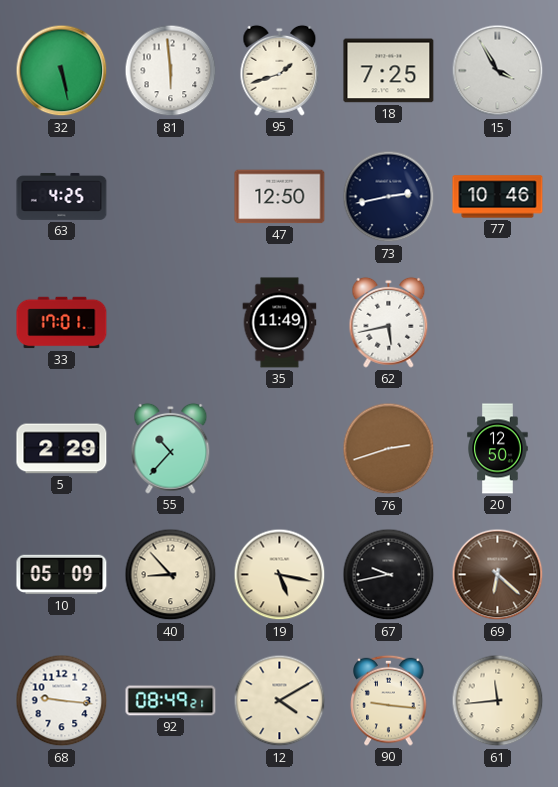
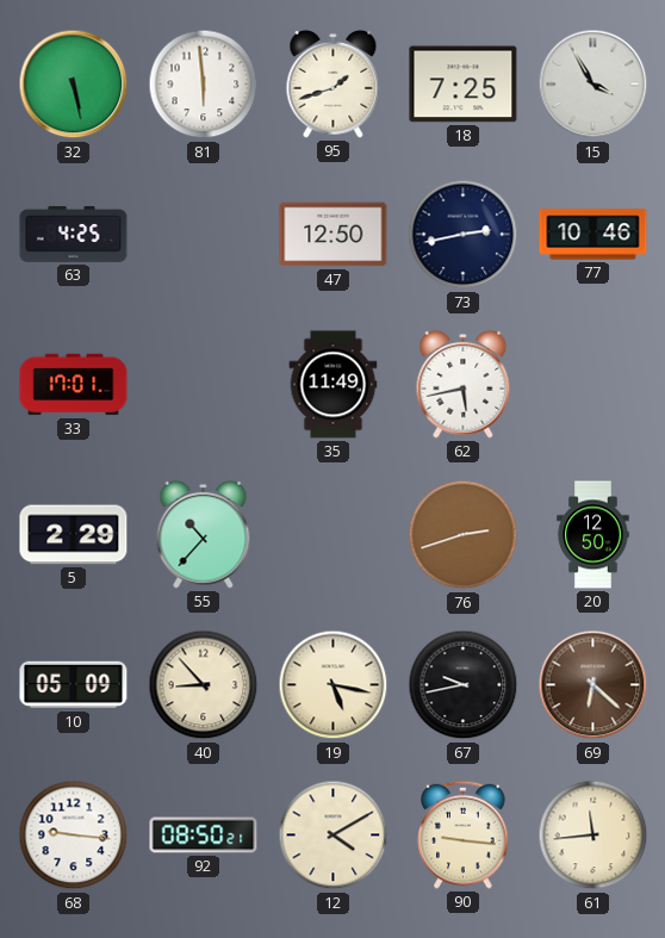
92: 08:49 -> 08:50 (204, 835)
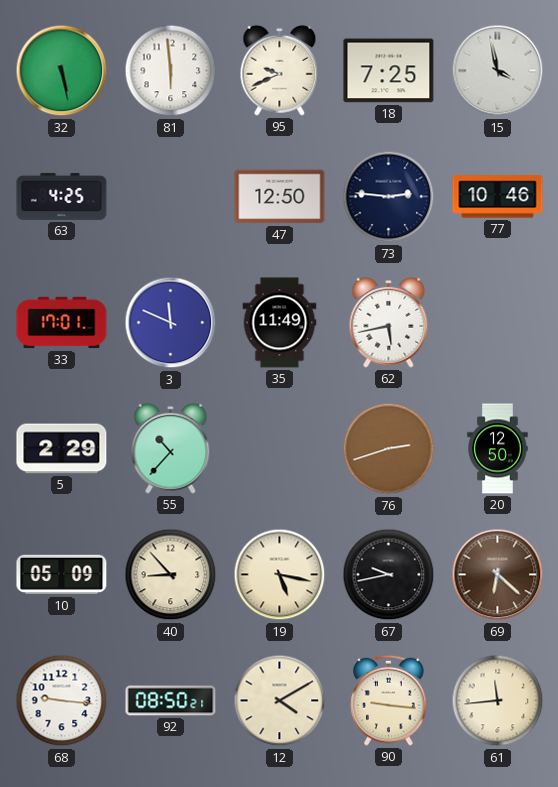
95: 1:42 -> 9:41 (280, 70)
15: 3:55 -> 3:58 (498, 71)
73: 2:43 -> 2:46 (389, 197)
3: none -> 11:49 (171, 323)
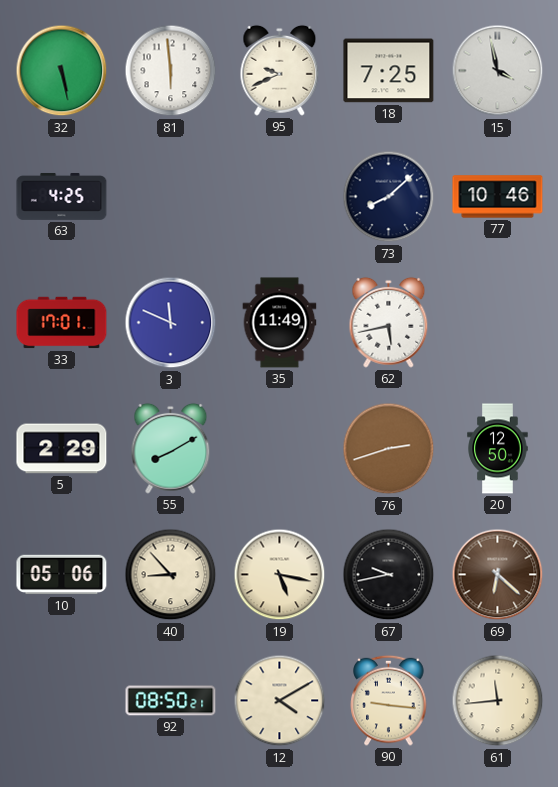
47: 12:50 -> none (280, 197)
73: 2:46 -> 8:08 (389, 197)
55: 10:37 -> 8:10 (171, 448)
10: 05:09 -> 05:06 (62, 575)
68: 9:16 -> none (62, 701)
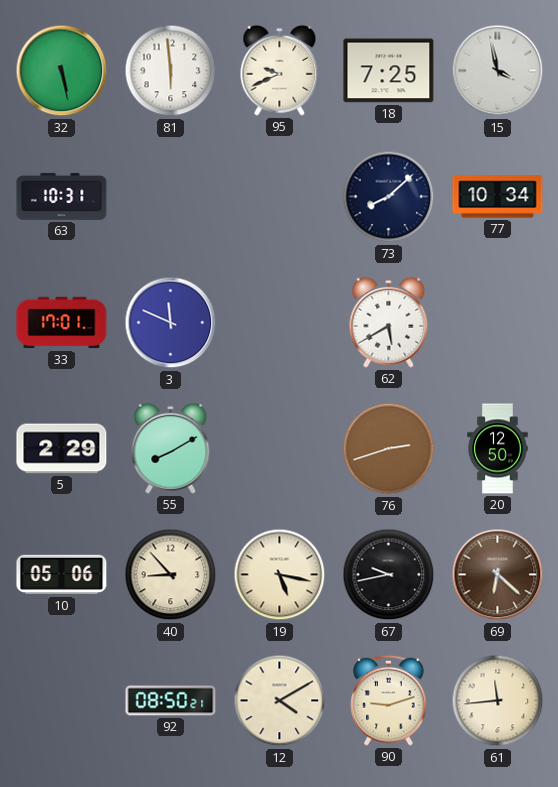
63: 4:25 -> 10:31 (62, 196)
77: 10:46 -> 10:34 (498, 197)
35: 11:49 -> none (280, 323)
62: 5:43 -> 5:40 (389, 322)
90: 9:16 -> 9:12 (389, 700)
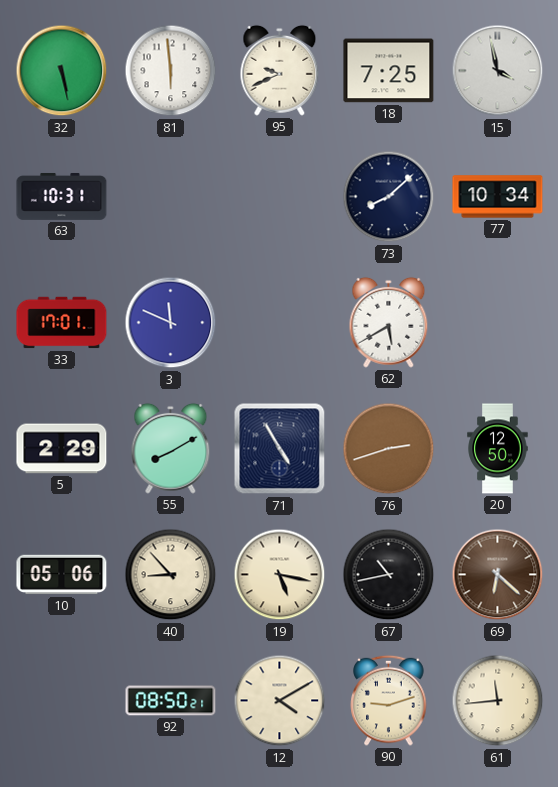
71: none -> 4:55 (280, 449)
67: 9:43 -> 10:43 (389, 575)
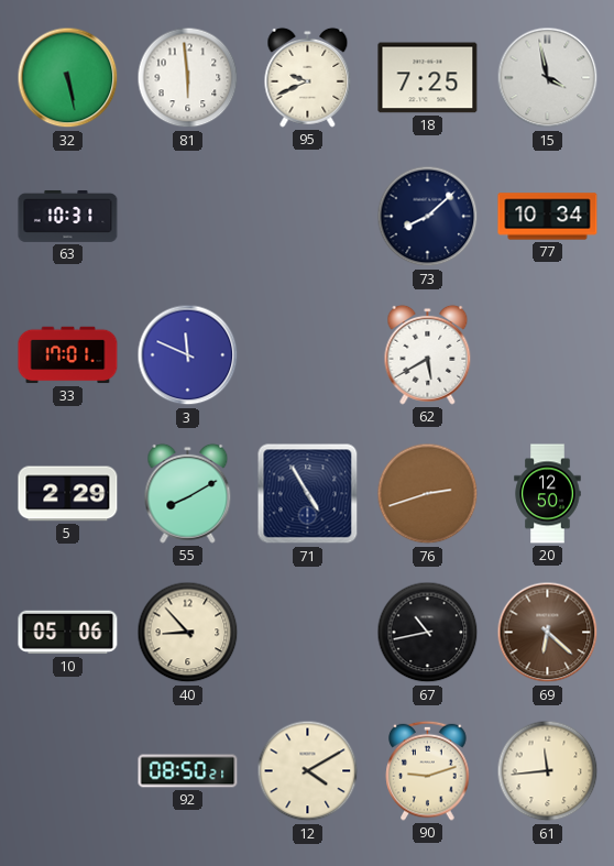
19: 5:17 -> none (280, 575)
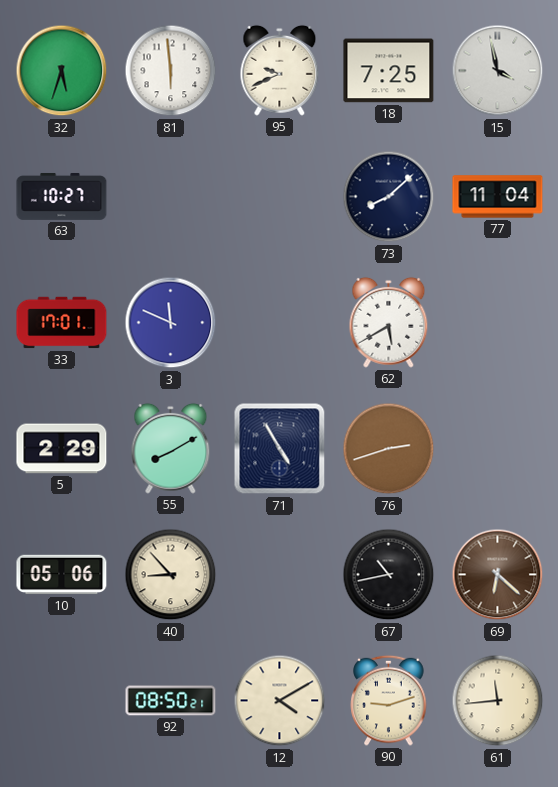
32: 5:28 -> 5:33 (62, 71)
63: 10:31 -> 10:27 (62, 196)
77: 10:34 -> 11:04 (498, 197)
20: 12:50 -> none (548, 494)
